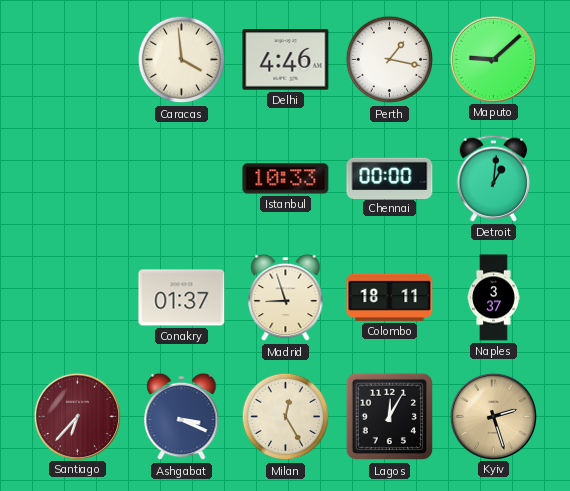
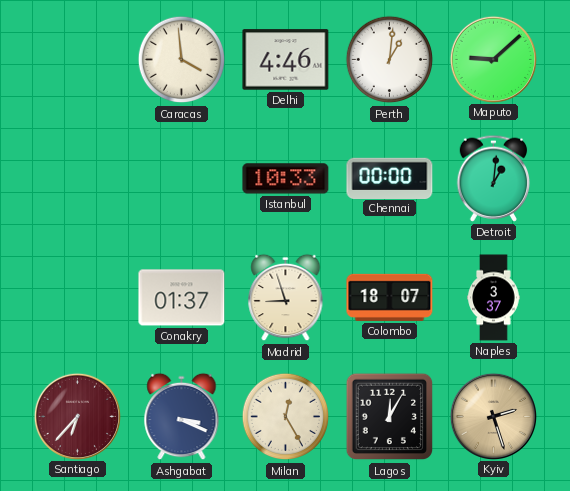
Perth: 1:17 -> 1:01 (390, 60)
Colombo: 18:11 -> 18:07 (390, 297)
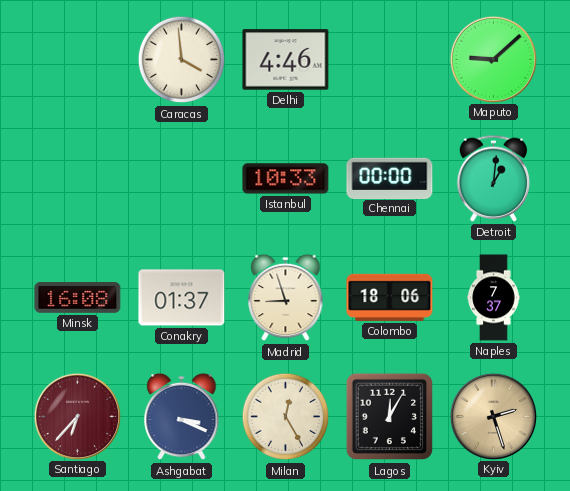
Perth: 1:01 -> none (390, 60)
Minsk: none -> 16:08 (78, 298)
Colombo: 18:07 -> 18:06 (390, 297)
Naples: 3:37 -> 7:37 (494, 298)
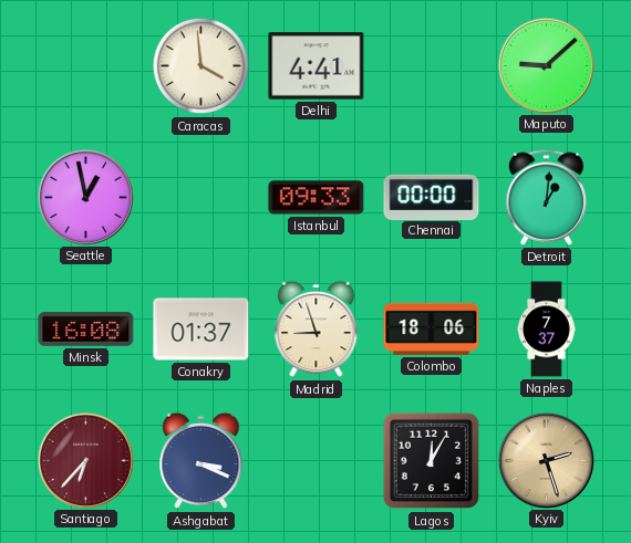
Delhi: 4:46 -> 4:41 (317, 66)
Seattle: none -> 12:58 (85, 197)
Istanbul: 10:33 -> 09:33 (317, 198)
Milan: 12:25 -> none (286, 417)
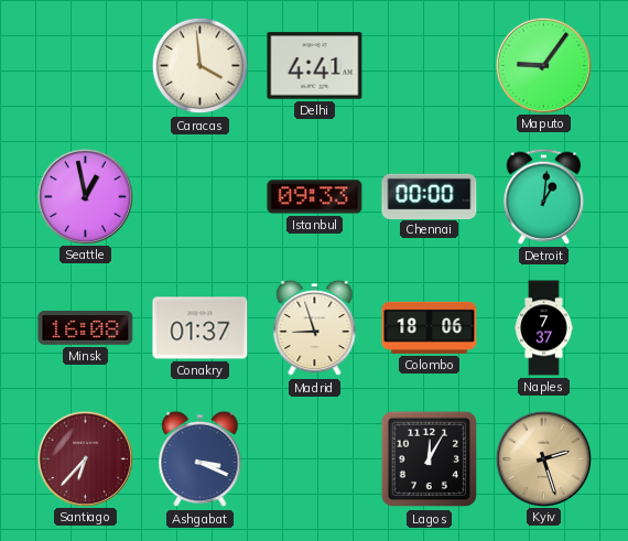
Maputo: 9:08 -> 9:06 (543, 65)
